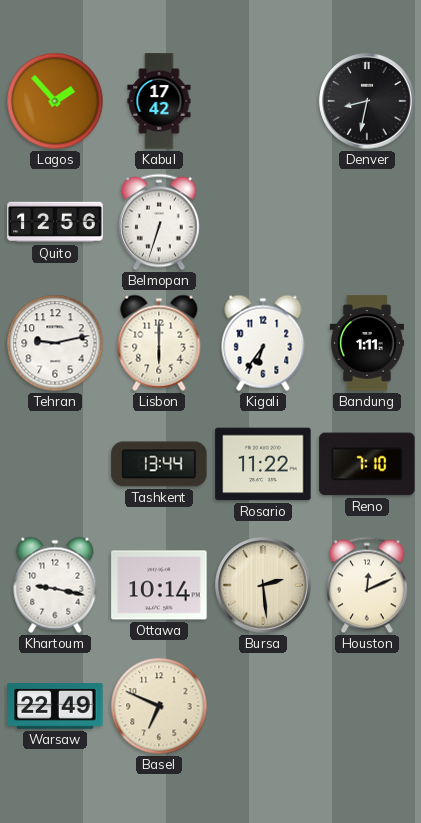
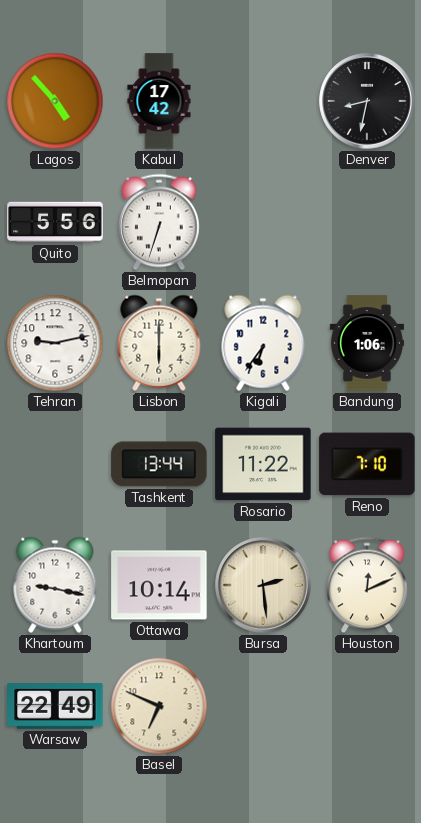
Lagos: 1:53 -> 4:53 (55, 101)
Quito: 12:56 -> 5:56 (55, 222)
Bandung: 1:11 -> 1:06 (367, 343)
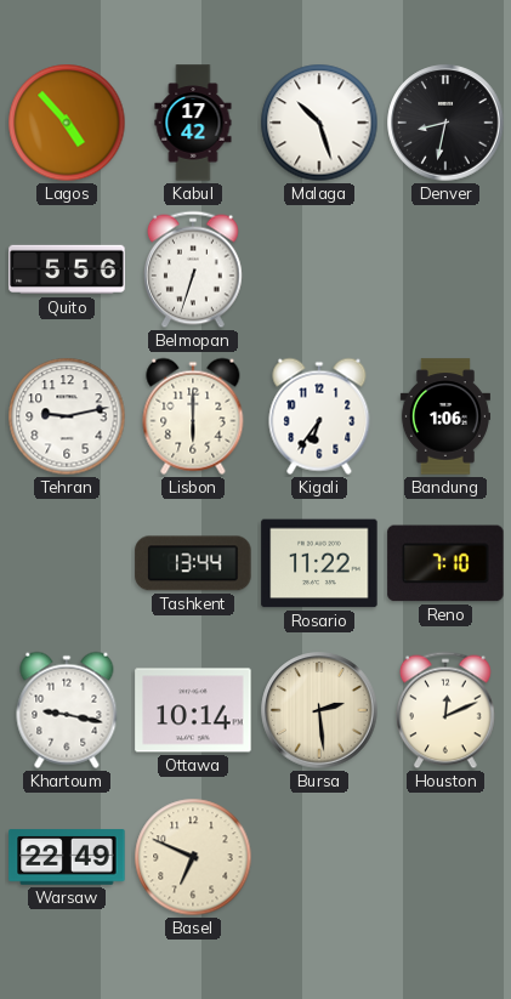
Malaga: none -> 10:27 (319, 123)
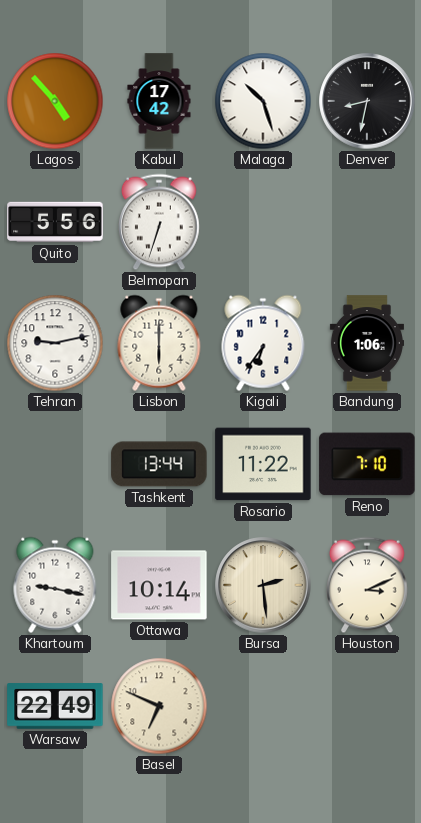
Houston: 12:11 -> 3:11 (368, 585)
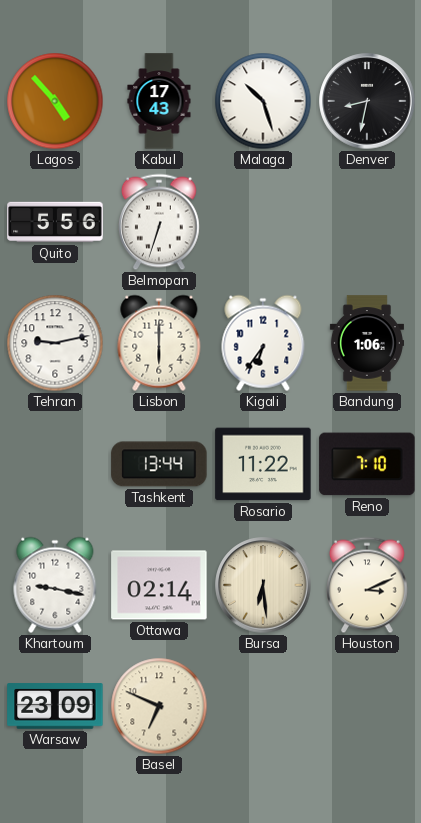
Kabul: 17:42 -> 17:43 (159, 101)
Ottawa: 10:14 -> 02:14 (159, 585)
Bursa: 2:29 -> 6:29 (263, 585)
Warsaw: 22:49 -> 23:09 (55, 706)
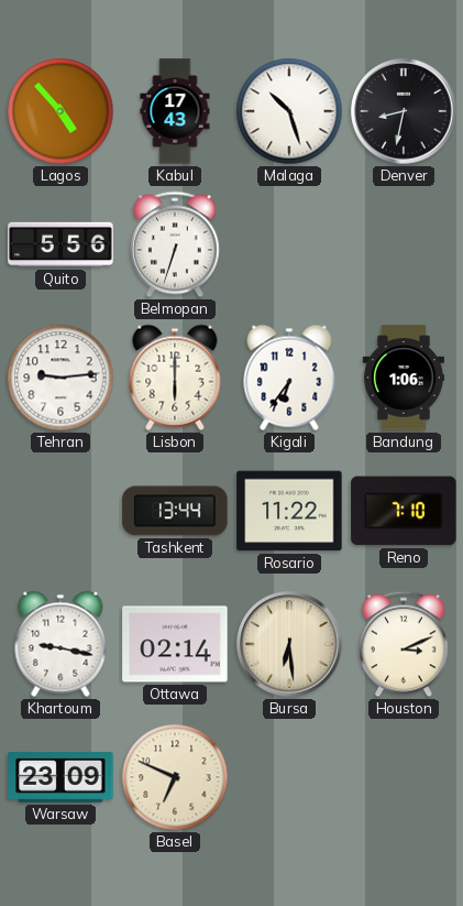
Tehran: 9:13 -> 9:14 (60, 378)
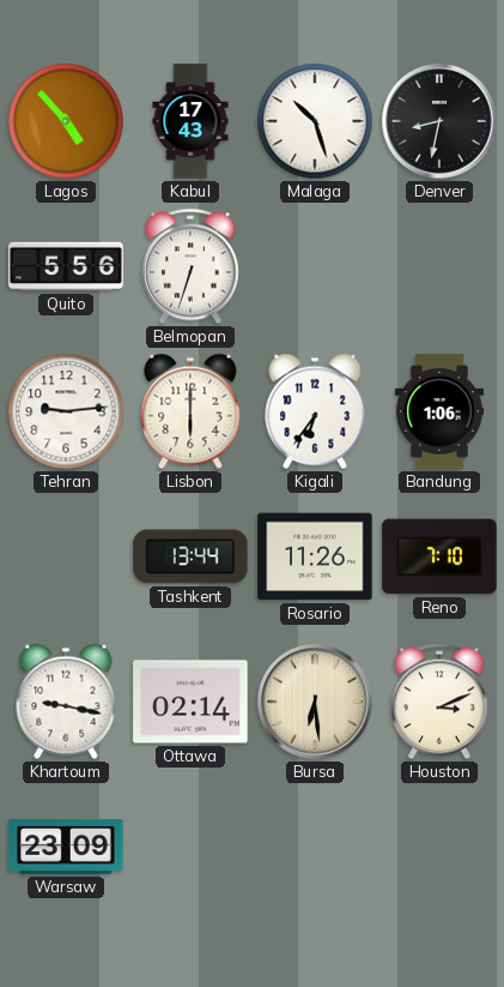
Rosario: 11:22 -> 11:26 (315, 556)
Basel: 6:49 -> none (175, 777)
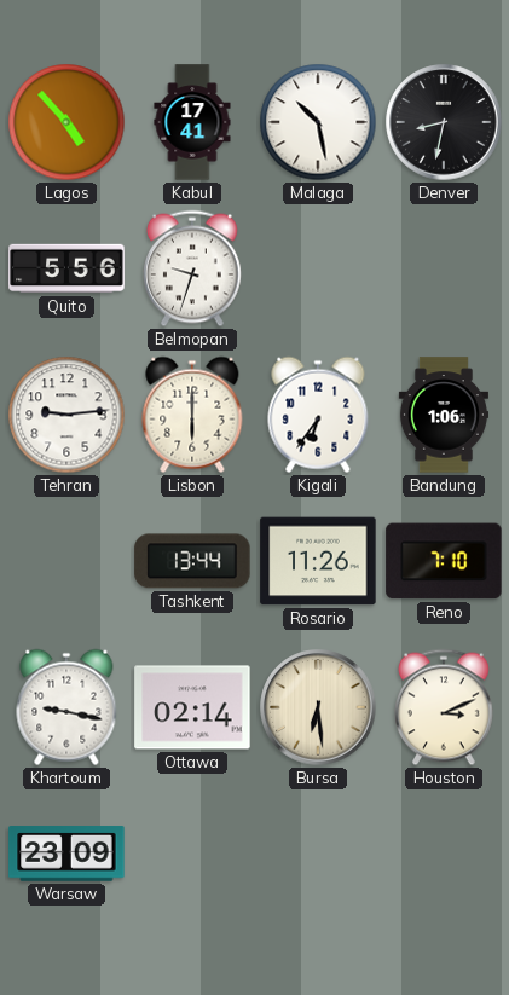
Kabul: 17:43 -> 17:41 (192, 122)
Malaga: 10:27 -> 10:28 (318, 122)
Belmopan: 6:33 -> 9:33 (193, 268)
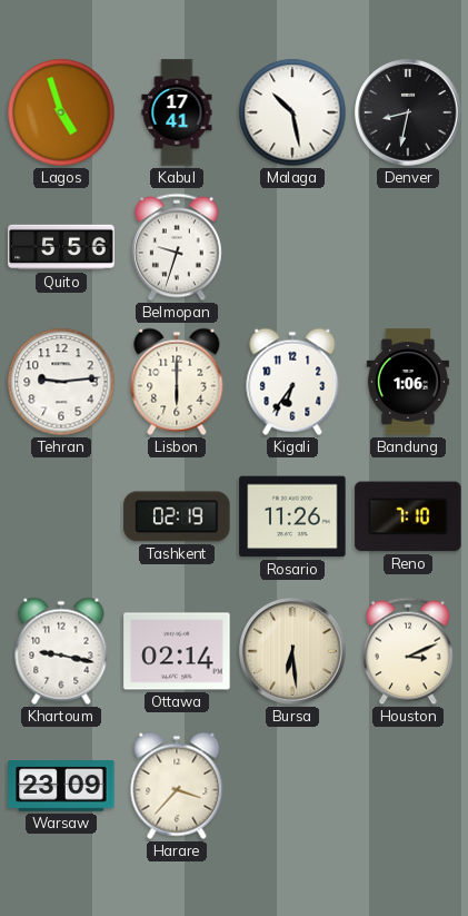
Lagos: 4:53 -> 4:57 (61, 112)
Tashkent: 13:44 -> 02:19 (177, 516)
Harare: none -> 3:37 (177, 786)
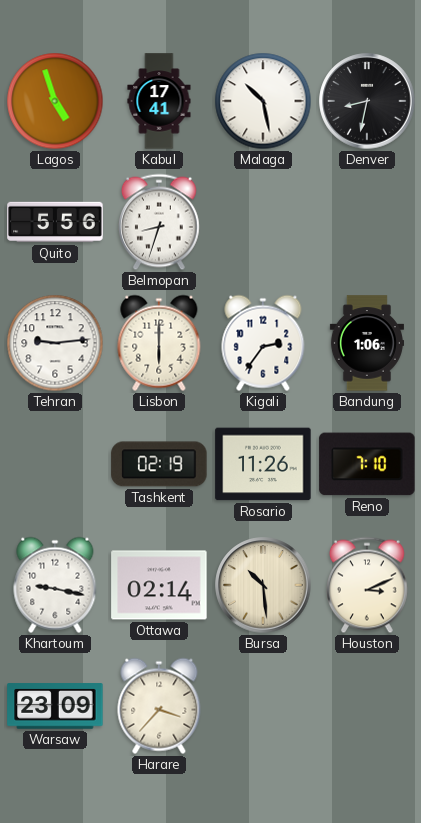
Belmopan: 9:33 -> 8:33 (160, 222)
Kigali: 6:36 -> 2:36 (263, 343)
Bursa: 6:29 -> 10:29 (263, 585)
